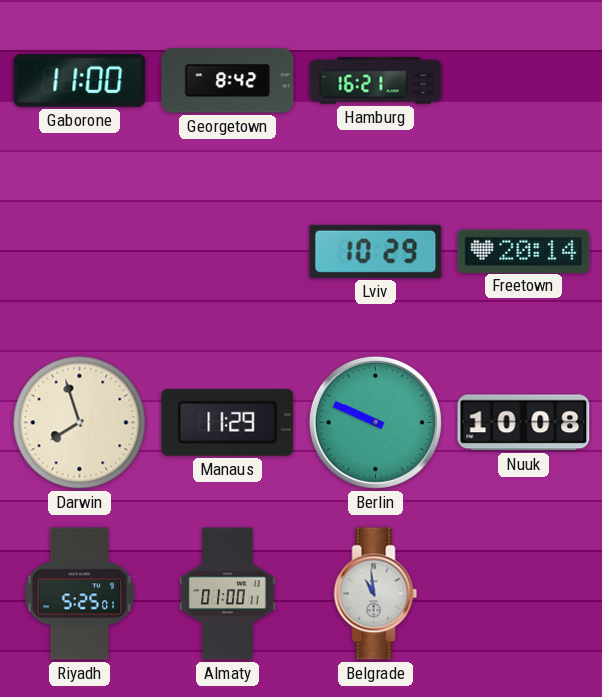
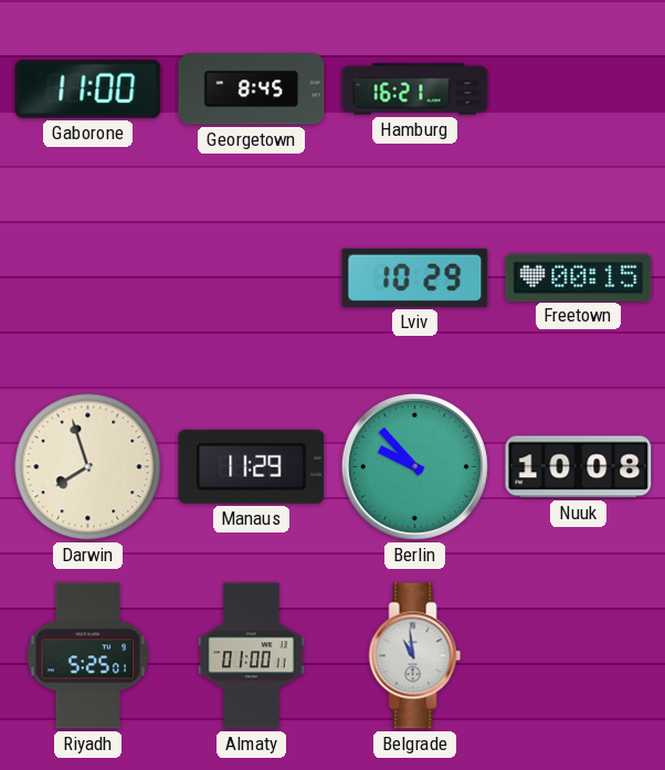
Georgetown: 8:42 -> 8:45 (252, 89)
Freetown: 20:14 -> 00:15 (579, 277)
Berlin: 9:49 -> 9:53 (414, 466)
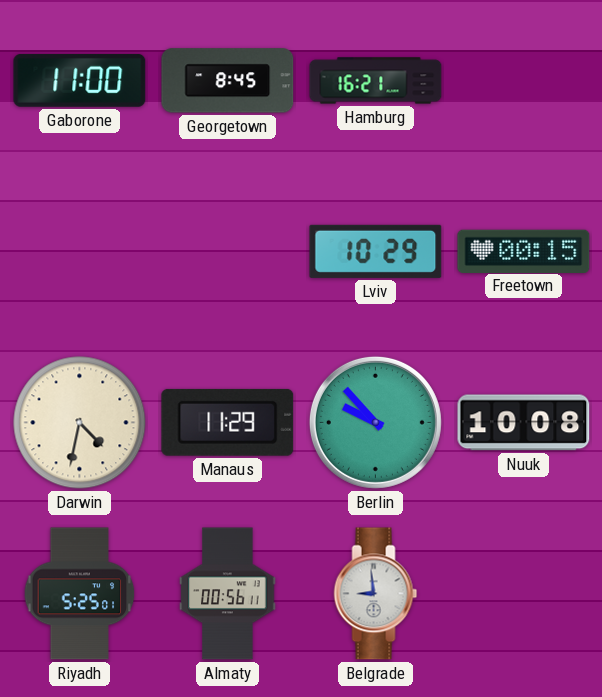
Darwin: 7:57 -> 4:32 (80, 423)
Almaty: 01:00 -> 00:56 (228, 594)
Belgrade: 10:59 -> 8:59 (376, 594)
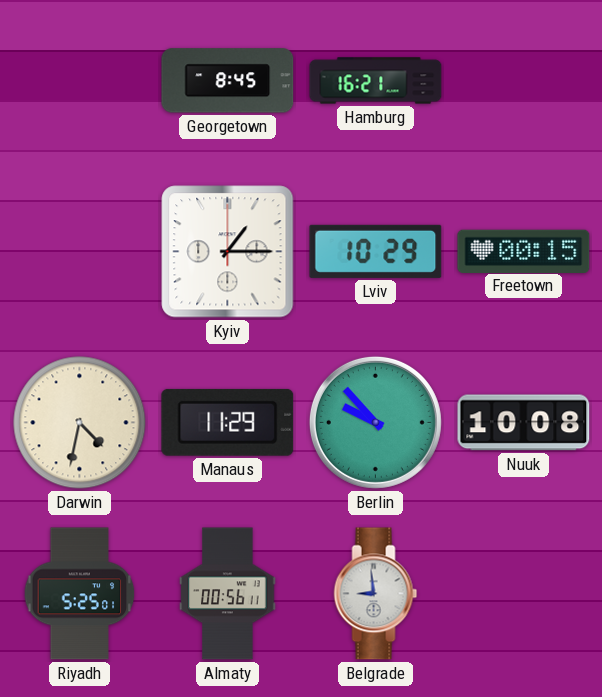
Gaborone: 11:00 -> none (80, 80)
Kyiv: none -> 1:15 (228, 252)
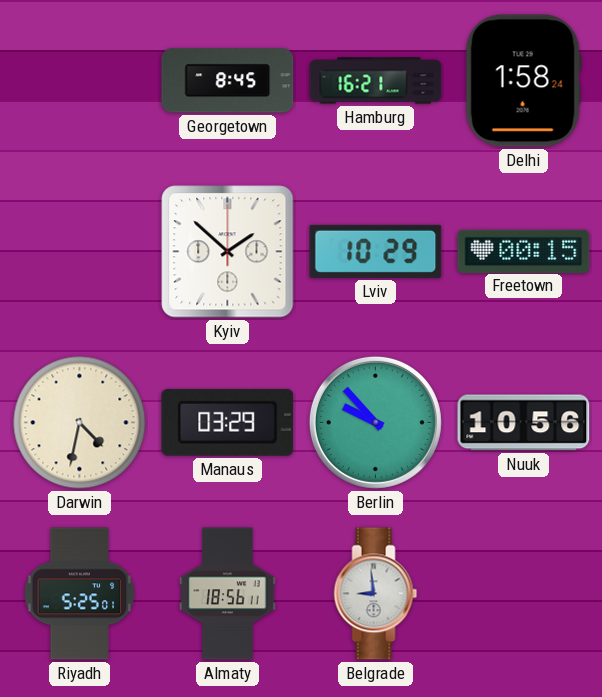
Delhi: none -> 1:58 (523, 81)
Kyiv: 1:15 -> 1:52 (228, 252)
Manaus: 11:29 -> 03:29 (228, 422)
Nuuk: 10:08 -> 10:56 (524, 423)
Almaty: 00:56 -> 18:56 (228, 594)
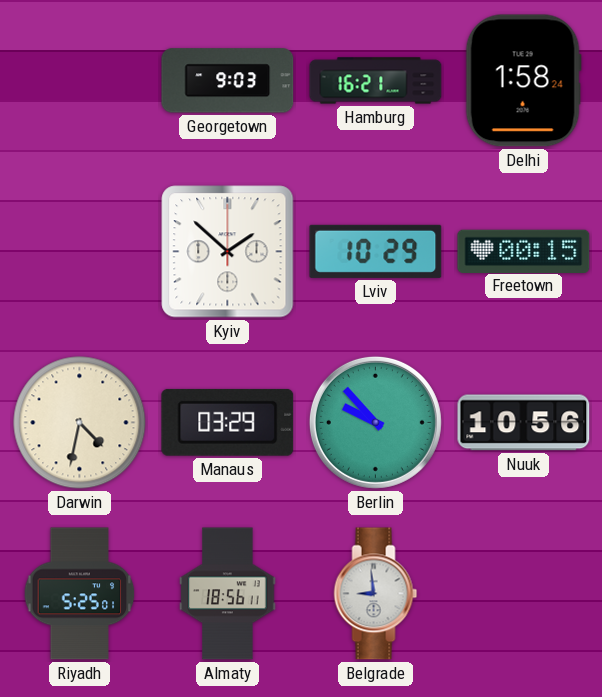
Georgetown: 8:45 -> 9:03 (228, 81)
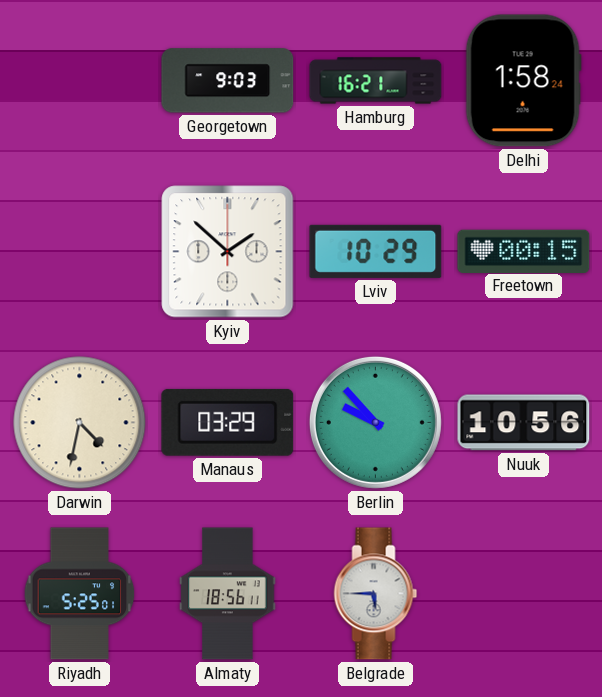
Belgrade: 8:59 -> 5:45 (376, 594)
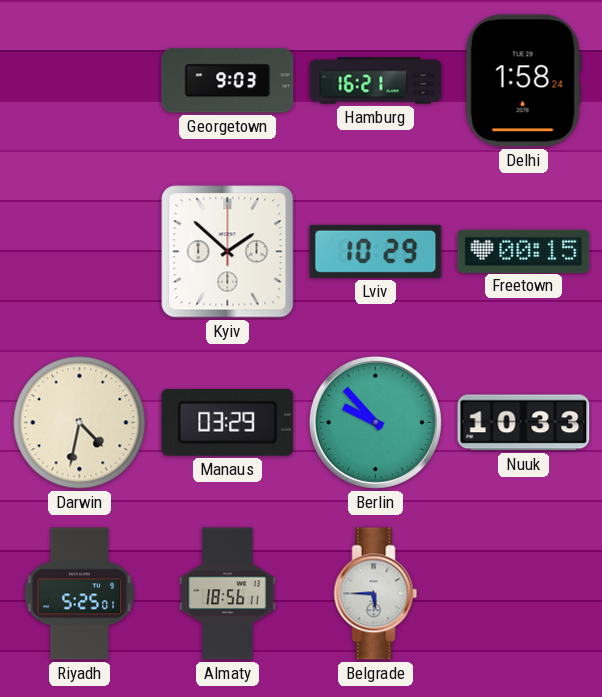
Nuuk: 10:56 -> 10:33 (524, 423)
